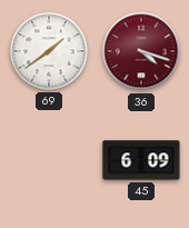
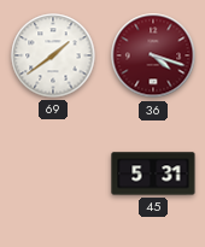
45: 6:09 -> 5:31 (153, 174)
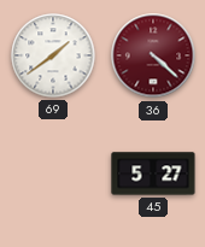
36: 4:18 -> 4:22 (153, 55)
45: 5:31 -> 5:27 (153, 174)
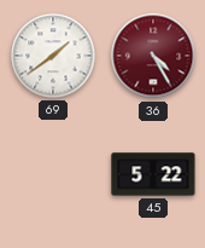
36: 4:22 -> 4:25 (153, 56)
45: 5:27 -> 5:22 (153, 174)
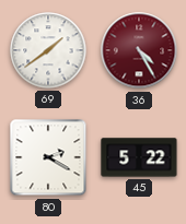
80: none -> 2:20 (48, 157)
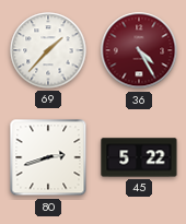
69: 1:39 -> 1:37 (48, 50)
80: 2:20 -> 2:42 (48, 157)
